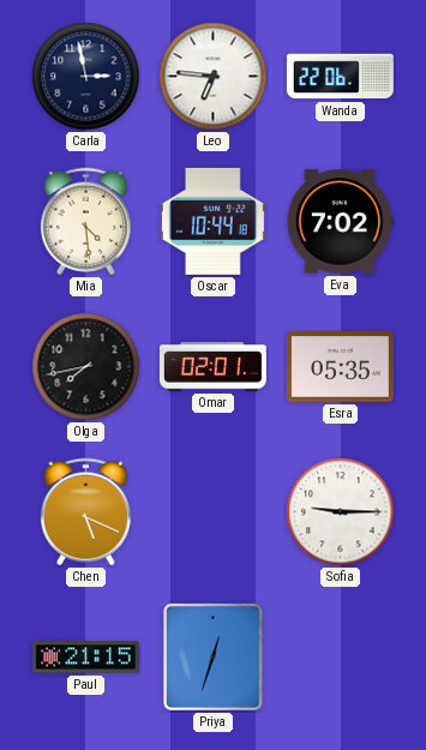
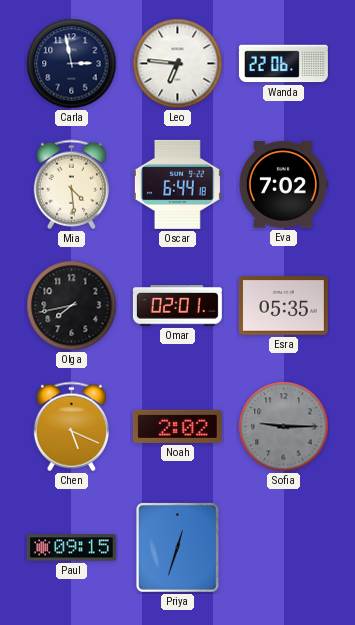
Oscar: 10:44 -> 6:44 (177, 184)
Noah: none -> 2:02 (177, 426)
Sofia dial: white -> grey (284, 427)
Paul: 21:15 -> 09:15 (71, 548)
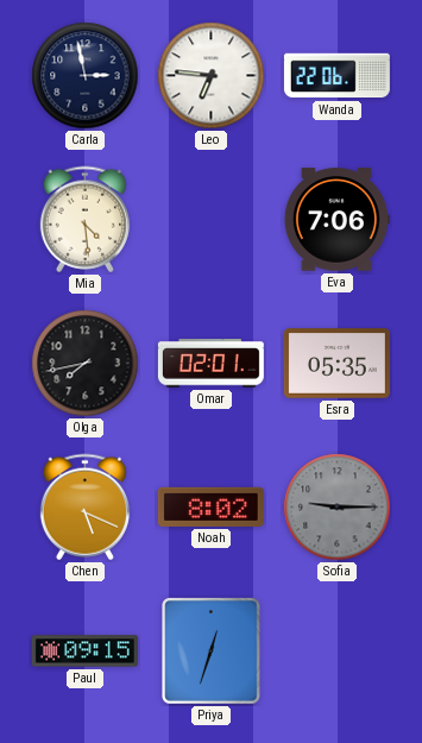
Oscar: 6:44 -> none (177, 184)
Eva: 7:02 -> 7:06 (336, 220)
Noah: 2:02 -> 8:02 (210, 506)
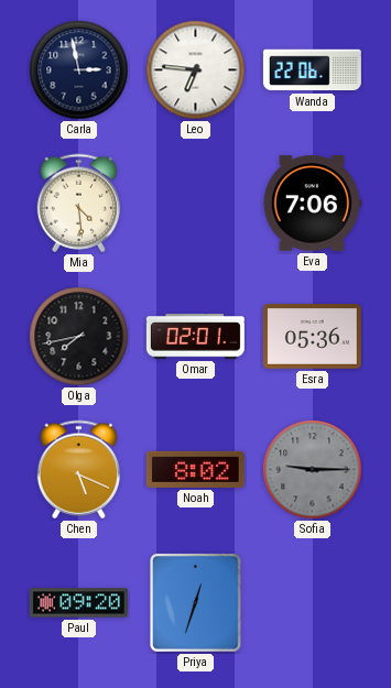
Esra: 05:35 -> 05:36 (312, 337)
Paul: 09:15 -> 09:20 (78, 603)
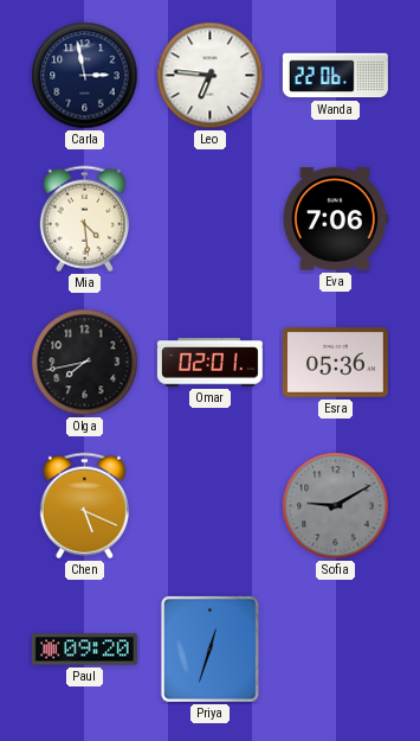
Noah: 8:02 -> none (195, 469)
Sofia: 9:15 -> 9:10 (336, 506)
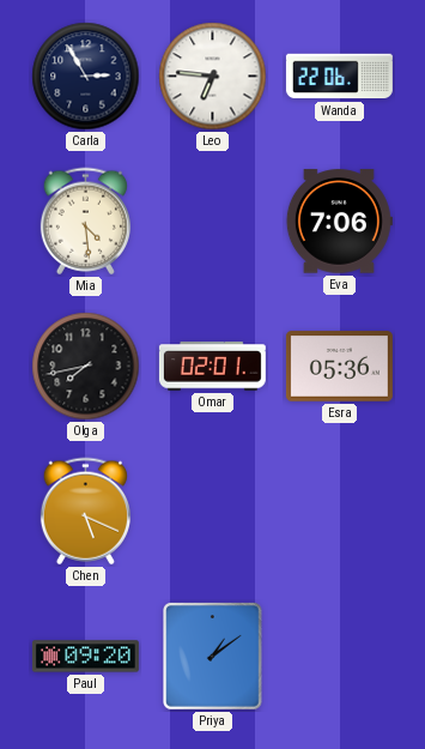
Carla: 2:58 -> 2:55 (86, 77)
Sofia: 9:10 -> none (336, 506)
Priya: 12:33 -> 1:09 (213, 657)
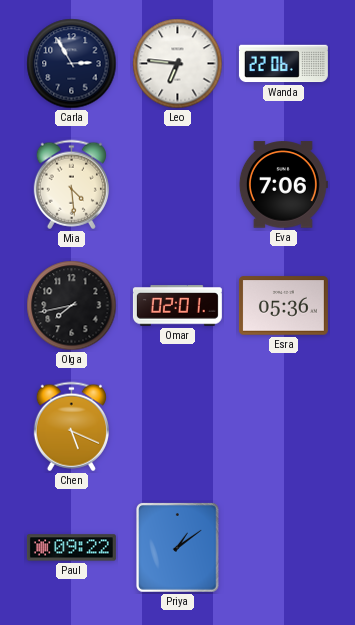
Paul: 09:20 -> 09:22 (71, 548)
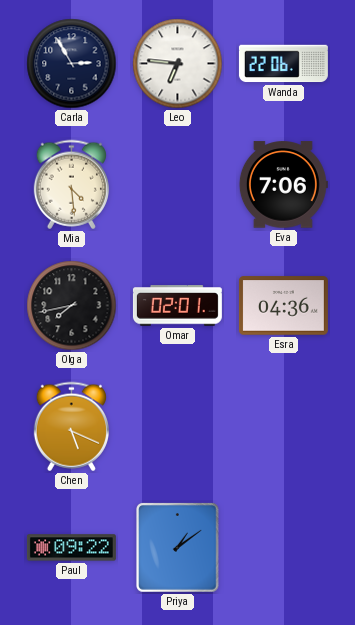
Esra: 05:36 -> 04:36 (283, 306)
